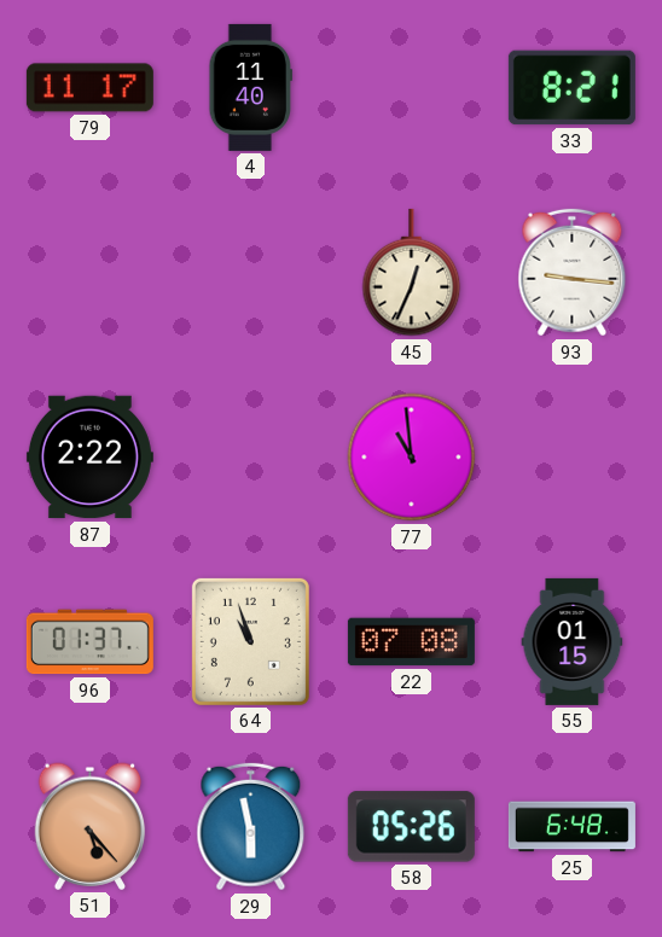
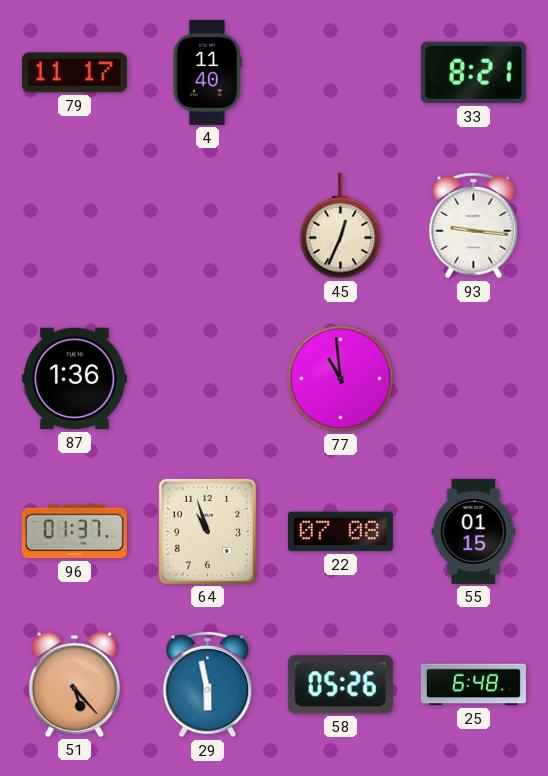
87: 2:22 -> 1:36 (74, 379)
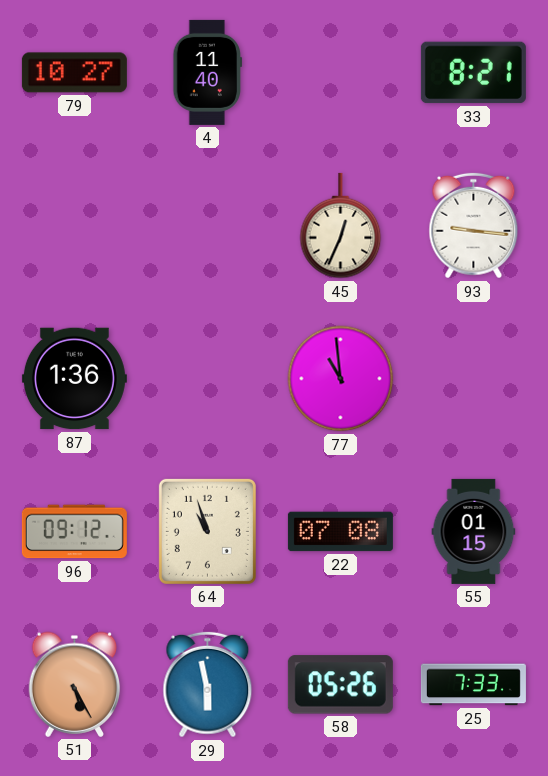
79: 11:17 -> 10:27 (74, 73)
96: 01:37 -> 09:12 (74, 532)
51: 5:23 -> 5:25 (75, 684)
25: 6:48 -> 7:33 (473, 685)
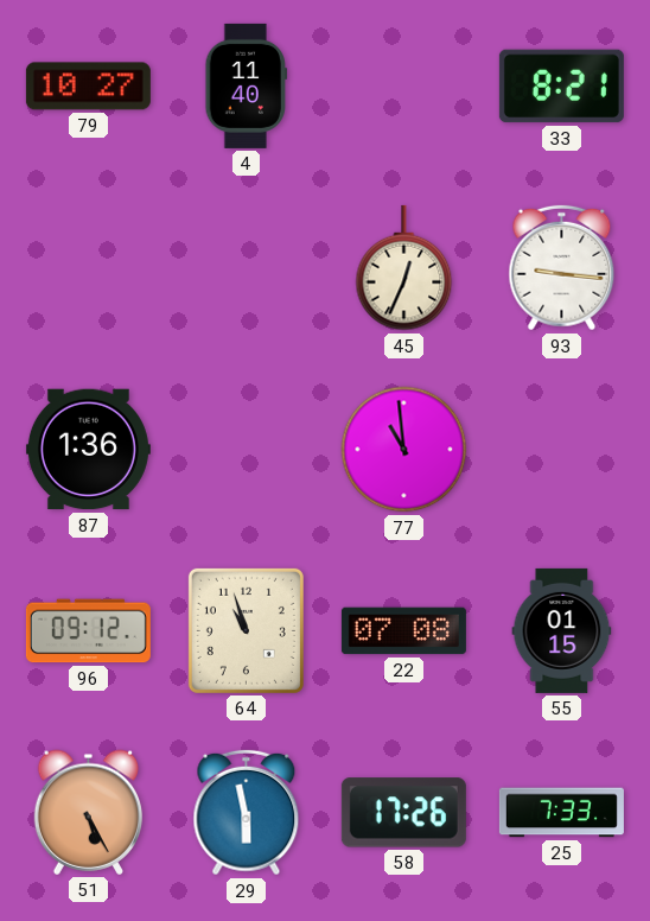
58: 05:26 -> 17:26 (403, 813)
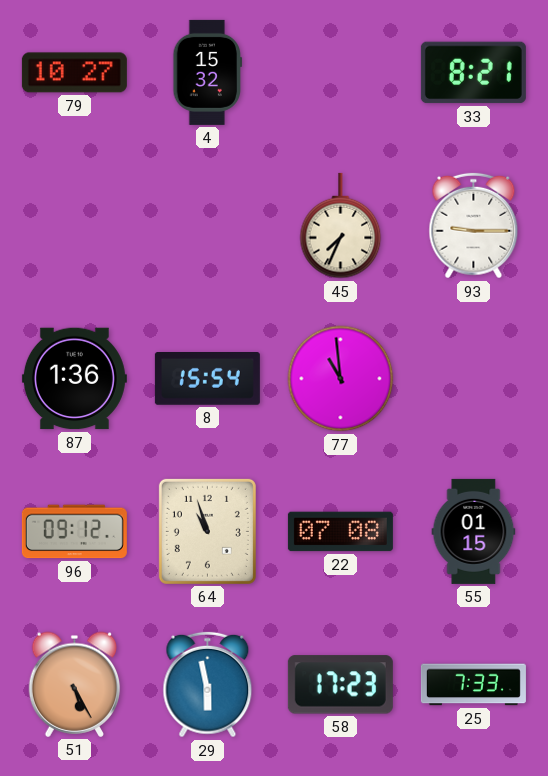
4: 11:40 -> 15:32 (208, 72)
45: 12:34 -> 7:34 (341, 226)
93: 9:16 -> 9:15 (474, 226)
8: none -> 15:54 (207, 379)
58: 17:26 -> 17:23 (340, 685)
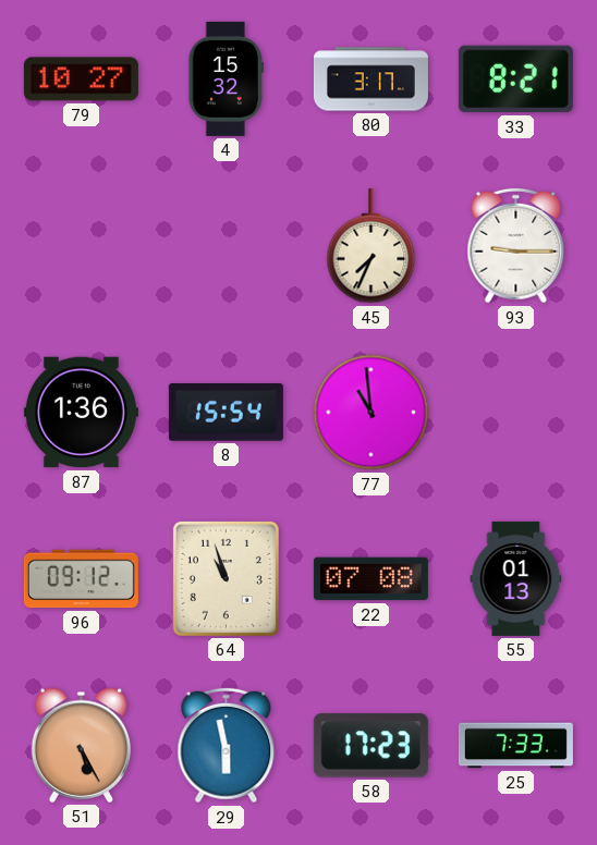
80: none -> 3:17 (370, 79)
55: 01:15 -> 01:13 (516, 578)
